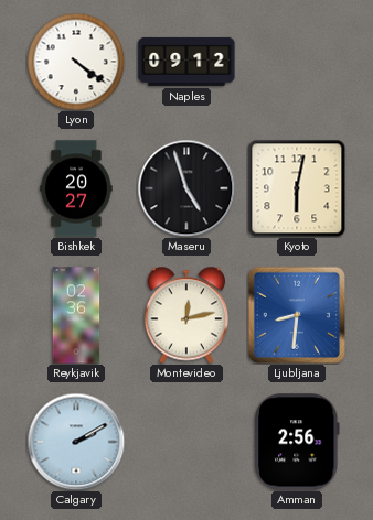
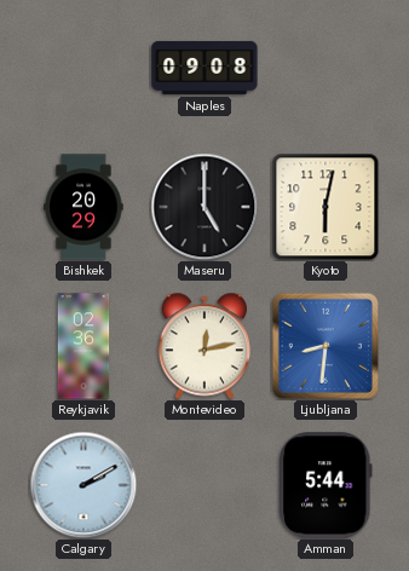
Lyon: 4:21 -> none (76, 62)
Naples: 09:12 -> 09:08 (204, 68)
Bishkek: 20:27 -> 20:29 (83, 207)
Maseru: 4:57 -> 5:00 (204, 207)
Amman: 2:56 -> 5:44 (327, 485)
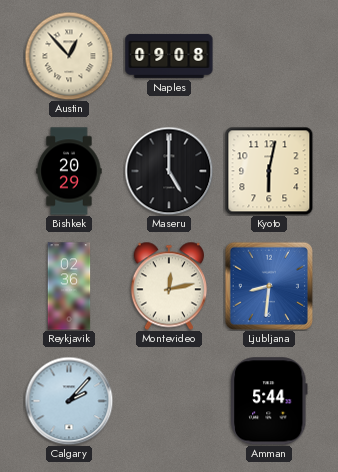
Austin: none -> 12:53 (69, 56)
Calgary: 2:10 -> 2:07 (69, 401)
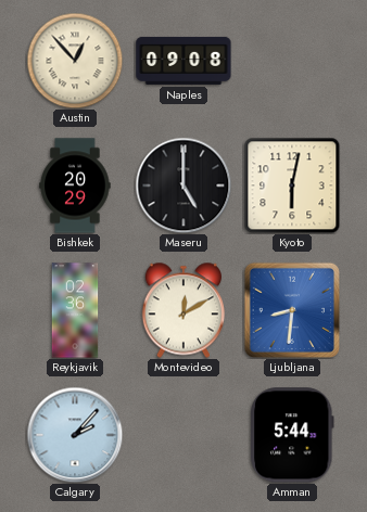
Montevideo: 12:13 -> 12:10 (182, 310)
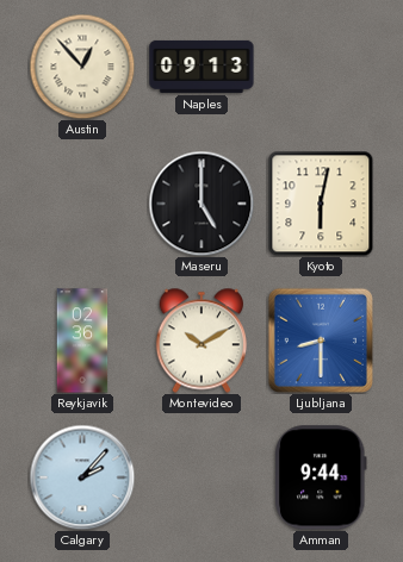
Naples: 09:08 -> 09:13 (201, 67)
Bishkek: 20:29 -> none (75, 185)
Montevideo: 12:10 -> 10:10 (200, 341)
Ljubljana: 8:31 -> 8:30 (321, 341)
Amman: 5:44 -> 9:44 (322, 477)
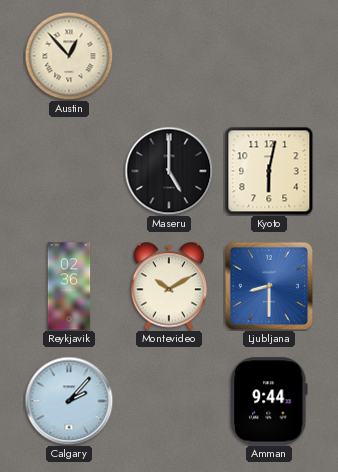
Naples: 09:13 -> none (201, 67)
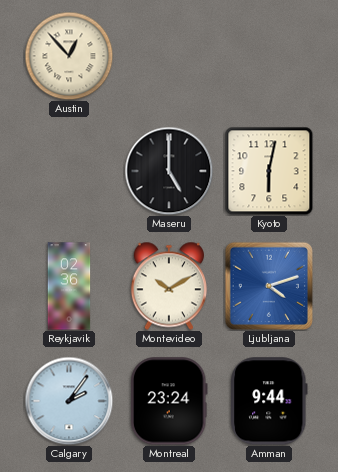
Ljubljana: 8:30 -> 4:12 (269, 286)
Calgary: 2:07 -> 2:06 (69, 401)
Montreal: none -> 23:24 (169, 401)
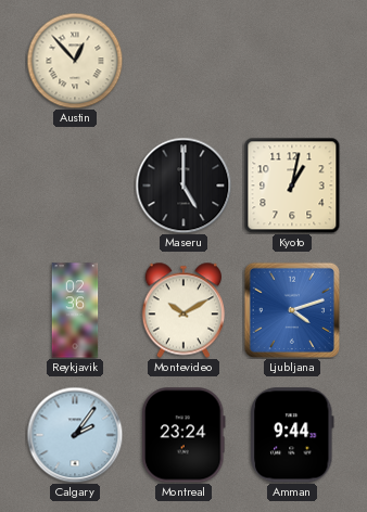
Kyoto: 6:02 -> 1:02 (292, 185)
